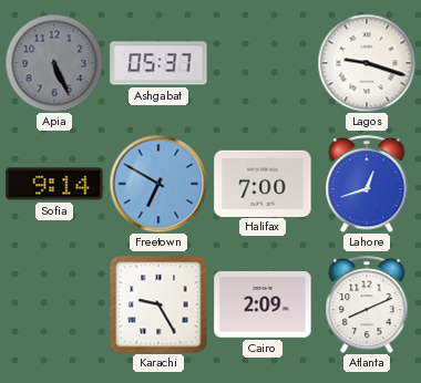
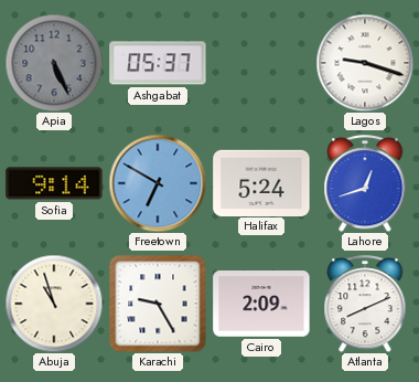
Halifax: 7:00 -> 5:24 (261, 182)
Abuja: none -> 10:57 (54, 304)
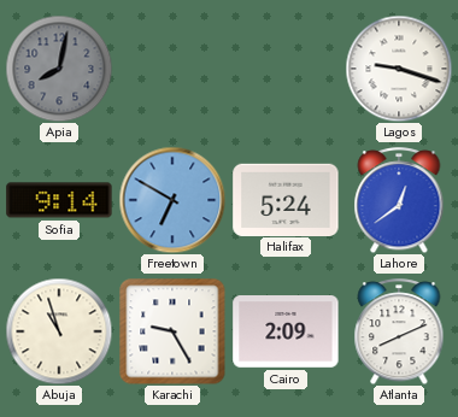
Apia: 5:26 -> 8:02 (59, 69)
Ashgabat: 05:37 -> none (158, 63)
Lahore: 12:42 -> 12:39 (399, 200)
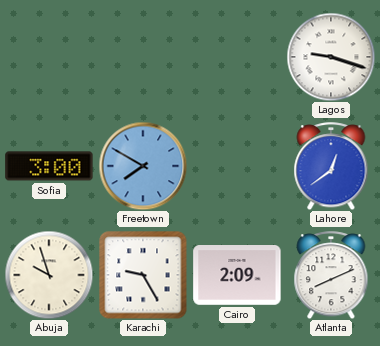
Apia: 8:02 -> none (59, 69)
Sofia: 9:14 -> 3:00 (49, 166)
Freetown: 6:50 -> 7:50 (143, 166)
Halifax: 5:24 -> none (286, 199)
Abuja: 10:57 -> 9:57 (49, 275)
